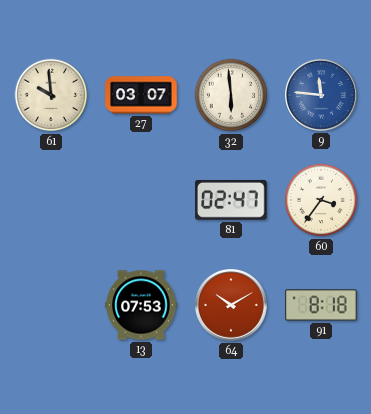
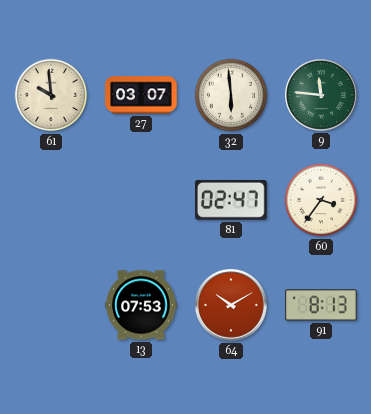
9 dial: blue -> green (322, 96)
91: 8:18 -> 8:13 (321, 305)
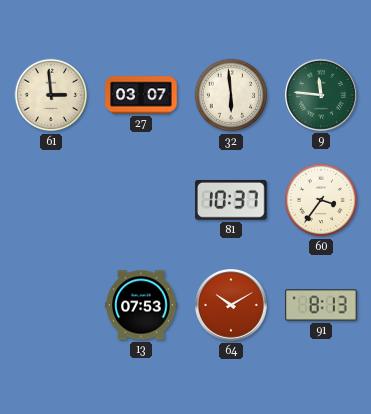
61: 9:59 -> 2:59 (51, 95)
81: 02:47 -> 10:37 (232, 200)
